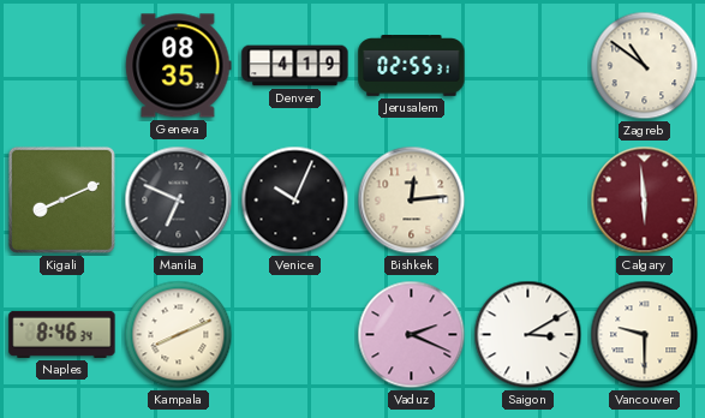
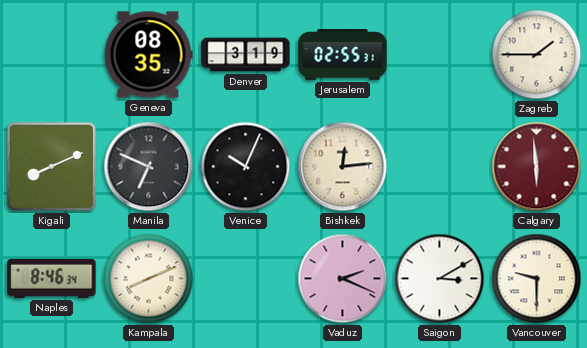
Denver: 4:19 -> 3:19 (246, 55)
Zagreb: 10:51 -> 1:45 (537, 55)
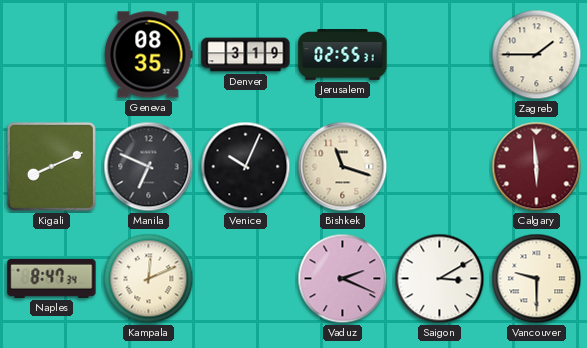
Bishkek: 12:14 -> 11:18 (343, 167)
Naples: 8:46 -> 8:47 (52, 278)
Kampala: 8:11 -> 12:11 (149, 279)
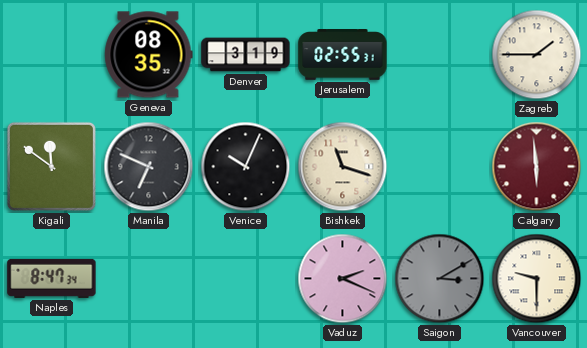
Kigali: 8:11 -> 11:51 (51, 166)
Kampala: 12:11 -> none (149, 279)
Saigon dial: white -> grey (440, 279)
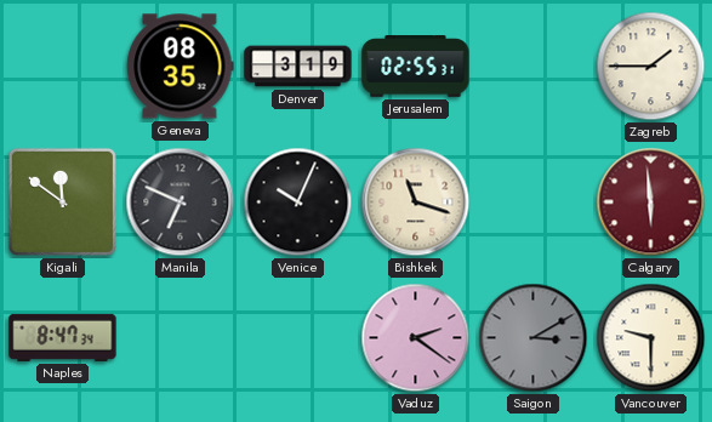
Vaduz: 2:19 -> 2:21 (416, 338)
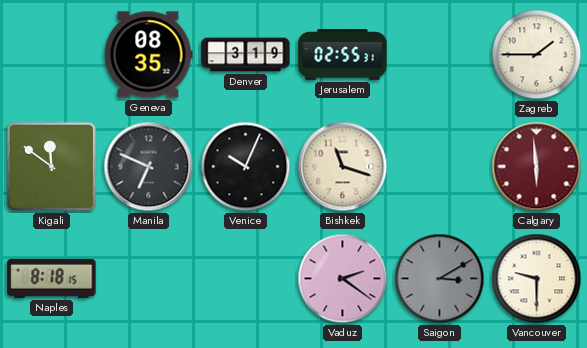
Naples: 8:47 -> 8:18 (52, 278)
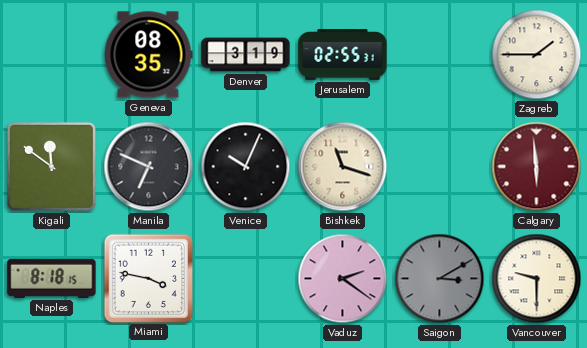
Miami: none -> 3:47 (148, 278)
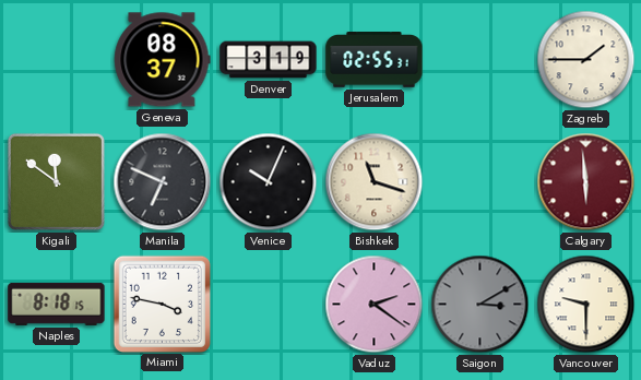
Geneva: 08:35 -> 08:37 (163, 60)
